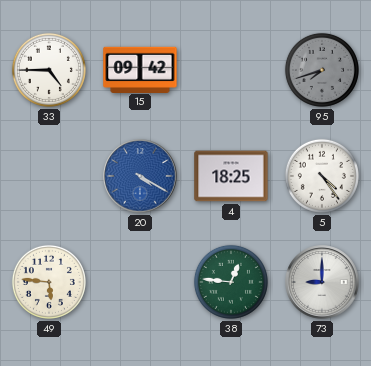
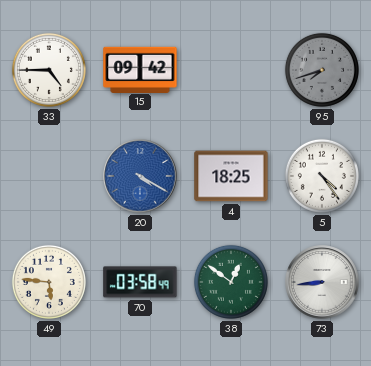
70: none -> 03:58 (140, 282)
38: 12:46 -> 12:51 (231, 282)
73: 9:00 -> 8:44 (322, 282)
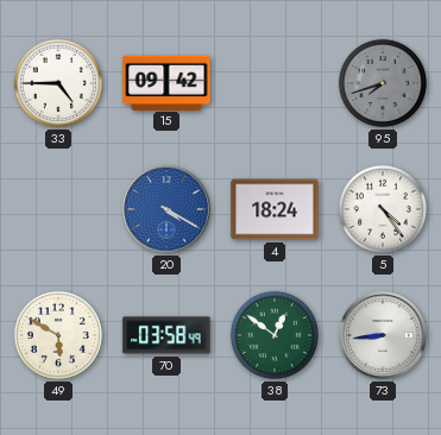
4: 18:25 -> 18:24 (275, 209)
49: 5:46 -> 5:50 (58, 335)
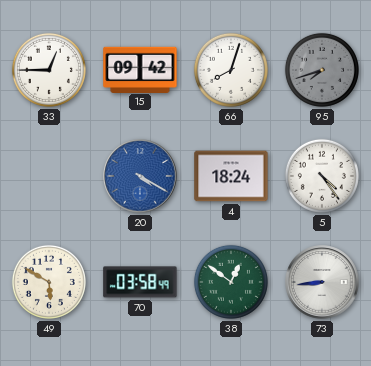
33: 4:45 -> 12:45 (49, 70)
66: none -> 8:03 (231, 70)
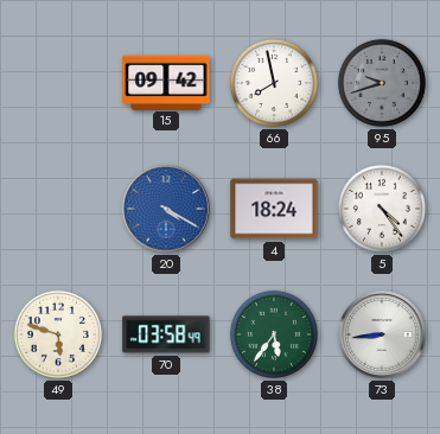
33: 12:45 -> none (49, 70)
66: 8:03 -> 7:58 (274, 83)
95: 7:42 -> 9:42 (382, 83)
49: 5:50 -> 5:48 (58, 334)
38: 12:51 -> 5:36 (274, 334)
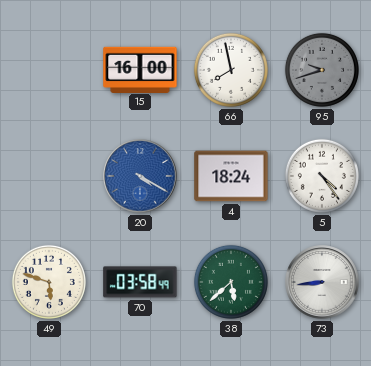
15: 09:42 -> 16:00 (140, 69)
38: 5:36 -> 5:38 (231, 282)
